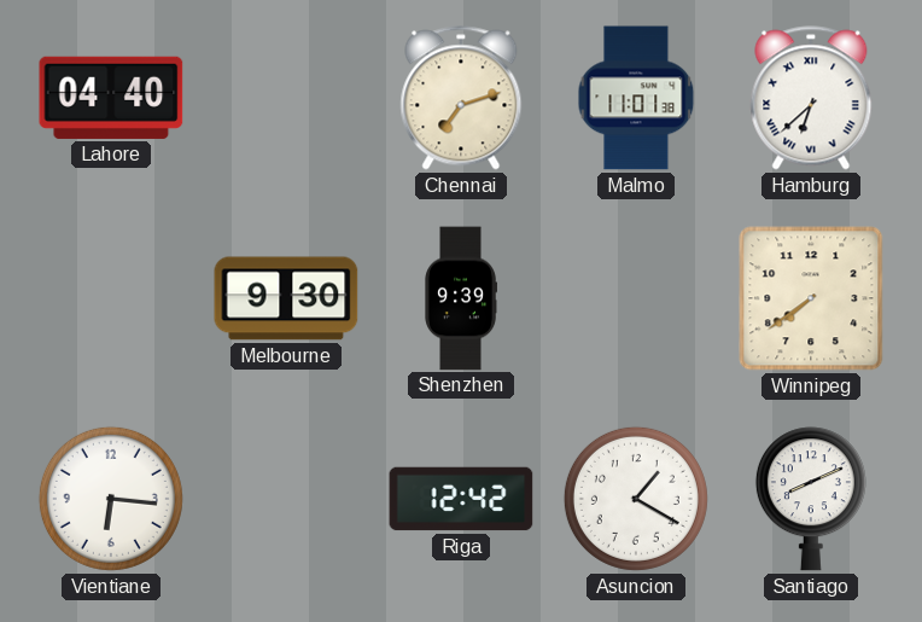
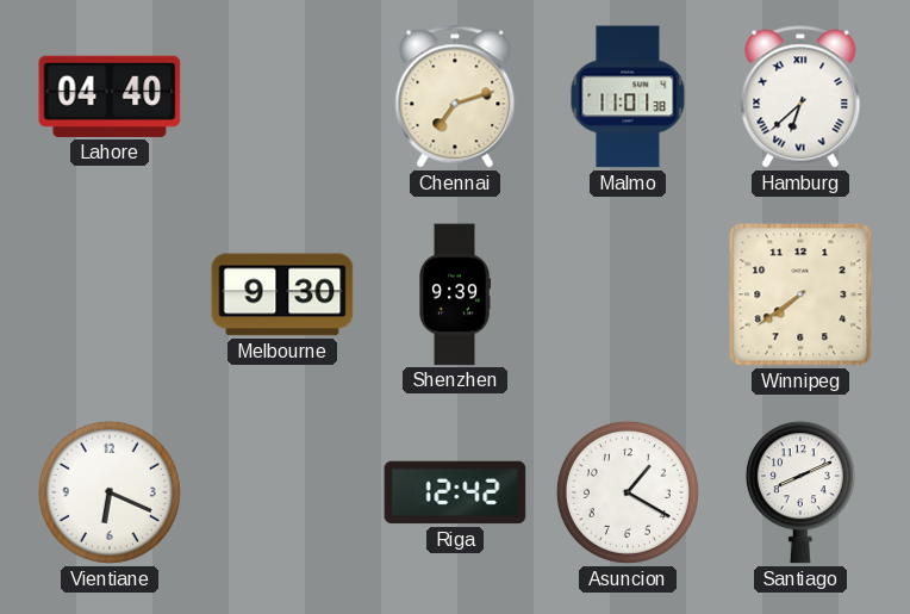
Vientiane: 6:16 -> 6:19 (110, 492)
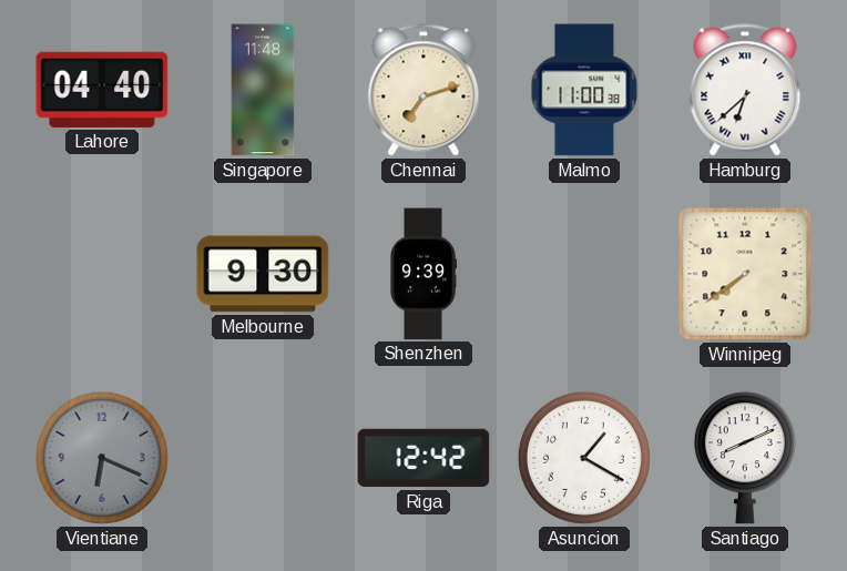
Singapore: none -> 11:48 (263, 90)
Malmo: 11:01 -> 11:00 (584, 90)
Vientiane dial: white -> grey (102, 458)
